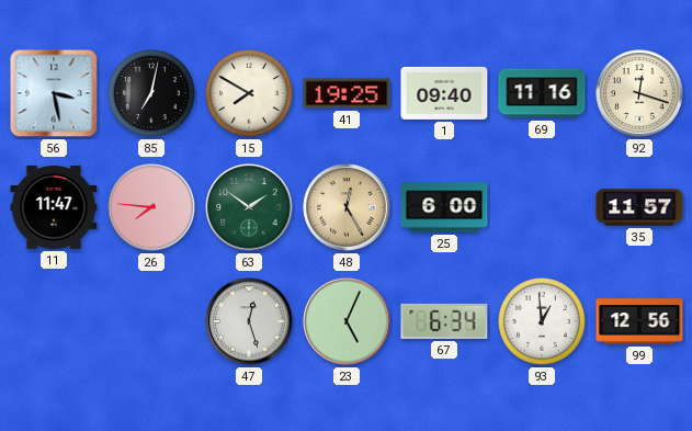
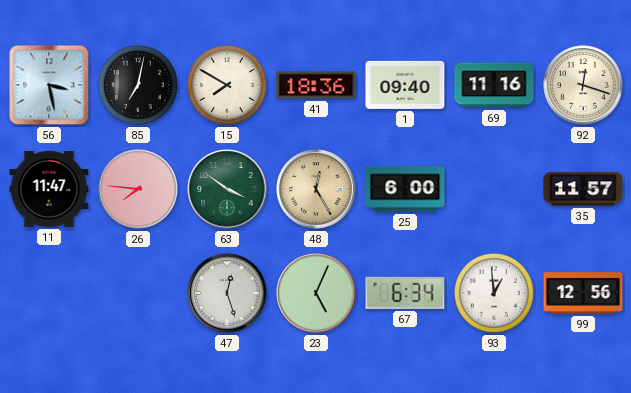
41: 19:25 -> 18:36 (316, 85)
63: 1:51 -> 3:51 (227, 189)
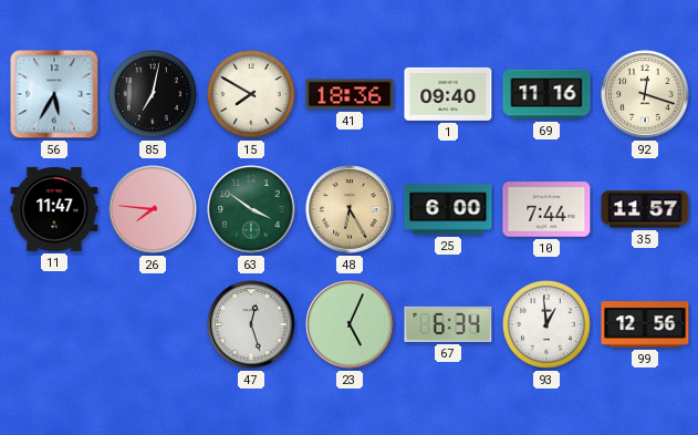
56: 3:28 -> 5:35 (54, 94)
48: 12:25 -> 6:25 (350, 209)
10: none -> 7:44 (546, 209)
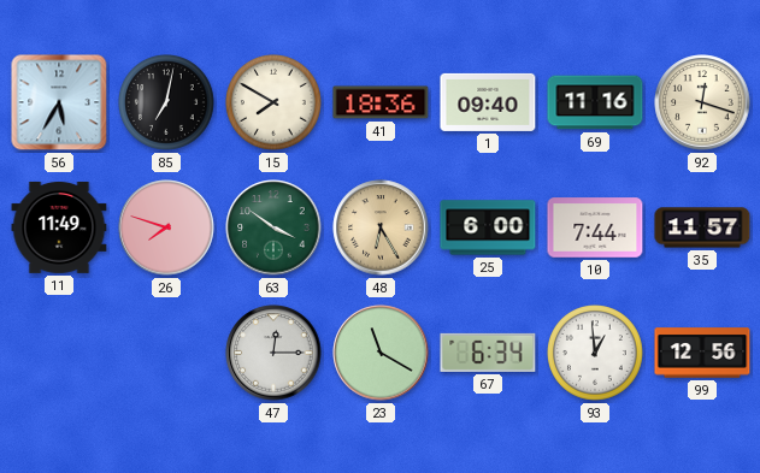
11: 11:47 -> 11:49 (59, 227)
26: 7:46 -> 7:48 (166, 227)
47: 12:27 -> 12:15 (273, 353)
23: 5:04 -> 11:20 (381, 353)
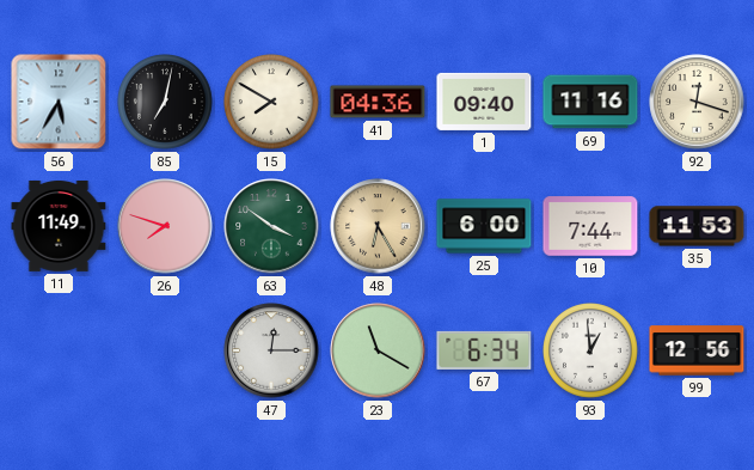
41: 18:36 -> 04:36 (378, 102)
35: 11:57 -> 11:53 (697, 226)
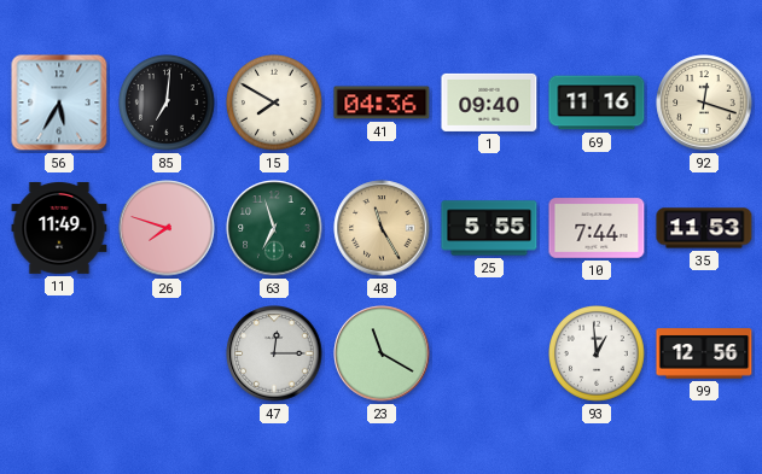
85: 7:02 -> 7:01 (168, 104)
63: 3:51 -> 6:57 (274, 228)
48: 6:25 -> 11:25 (382, 228)
25: 6:00 -> 5:55 (489, 228)
67: 6:34 -> none (484, 350)
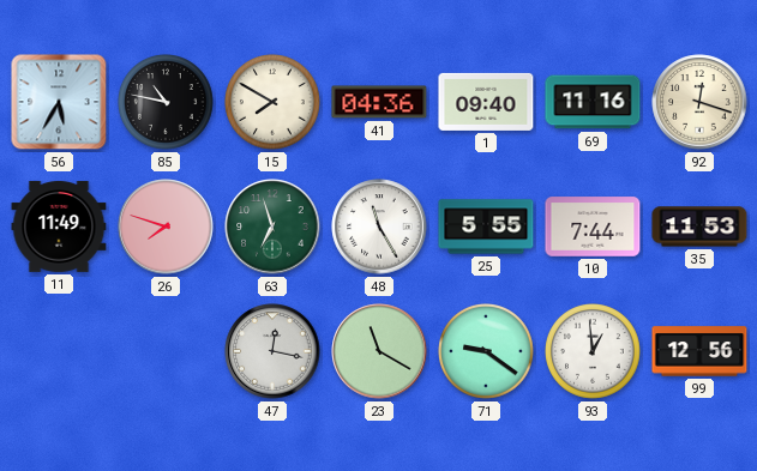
85: 7:01 -> 10:47 (167, 103)
48 dial: champagne -> white (379, 227)
47: 12:15 -> 12:17 (272, 351)
71: none -> 9:21 (487, 352)
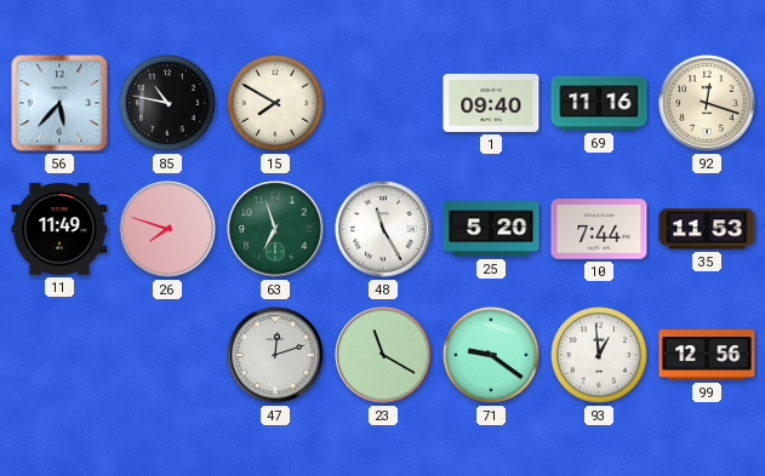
56: 5:35 -> 5:37 (59, 103)
41: 04:36 -> none (379, 102)
25: 5:55 -> 5:20 (491, 229)
47: 12:17 -> 12:12 (275, 355)
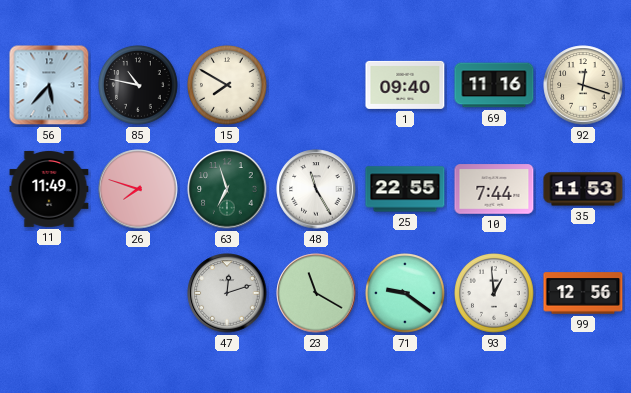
25: 5:20 -> 22:55 (405, 189)
